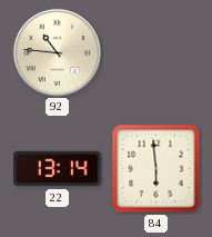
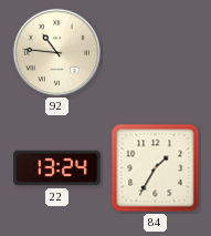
22: 13:14 -> 13:24 (57, 168)
84: 5:59 -> 1:35 (156, 168)
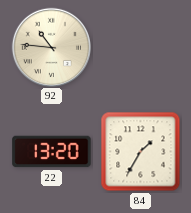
22: 13:24 -> 13:20 (52, 152)
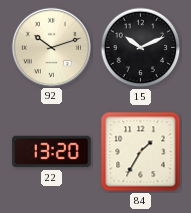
92: 10:46 -> 10:12 (51, 47)
15: none -> 10:11 (141, 48)
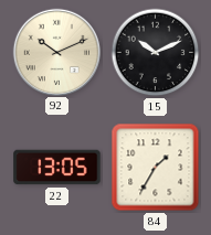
92: 10:12 -> 10:11 (56, 52)
22: 13:20 -> 13:05 (57, 168)
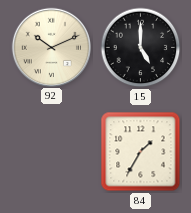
15: 10:11 -> 5:00 (141, 48)
22: 13:05 -> none (57, 168)
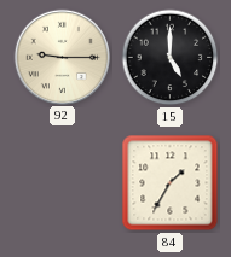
92: 10:11 -> 9:15 (62, 57)
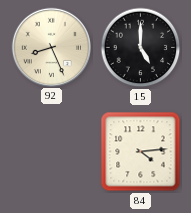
92: 9:15 -> 8:26 (51, 47)
84: 1:35 -> 4:14 (141, 152)
